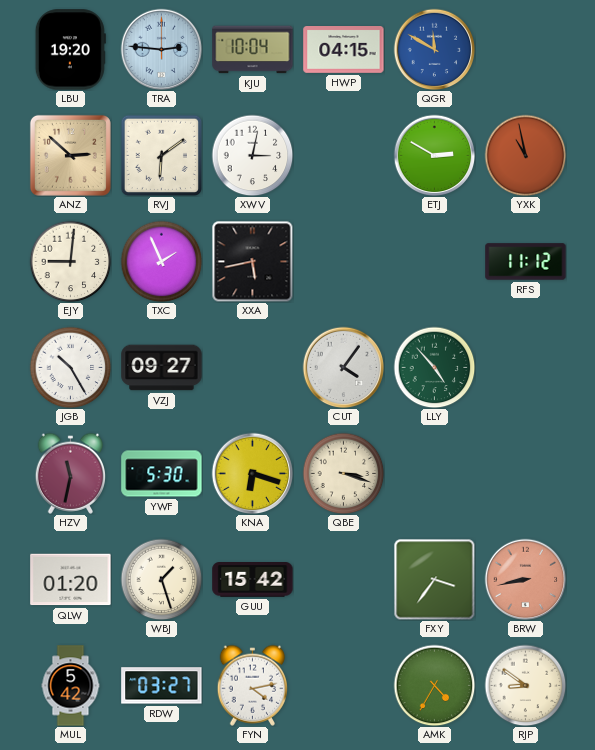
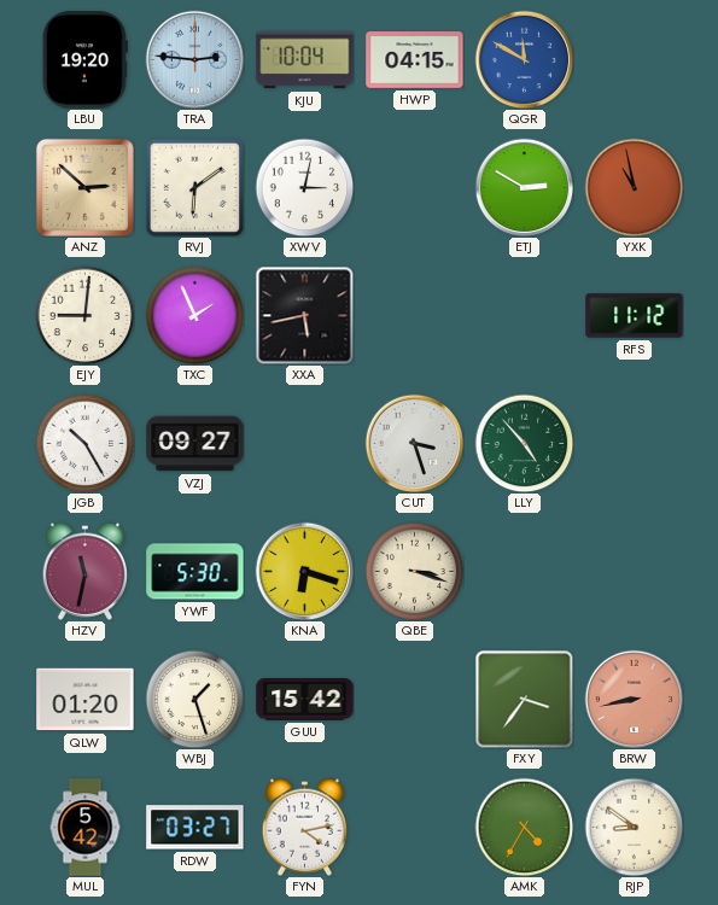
CUT: 4:06 -> 3:27 (414, 443)
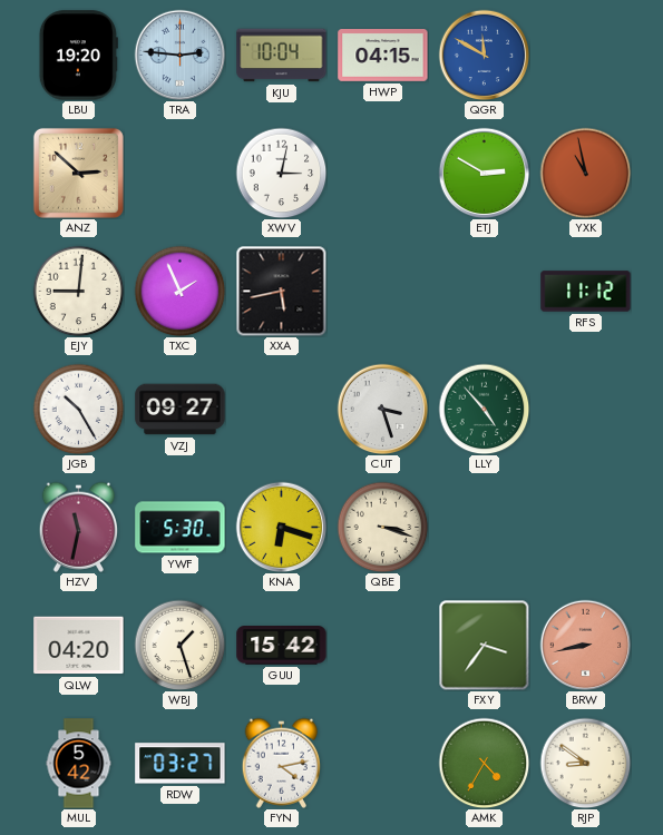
RVJ: 6:09 -> none (194, 187)
QLW: 01:20 -> 04:20 (79, 646)
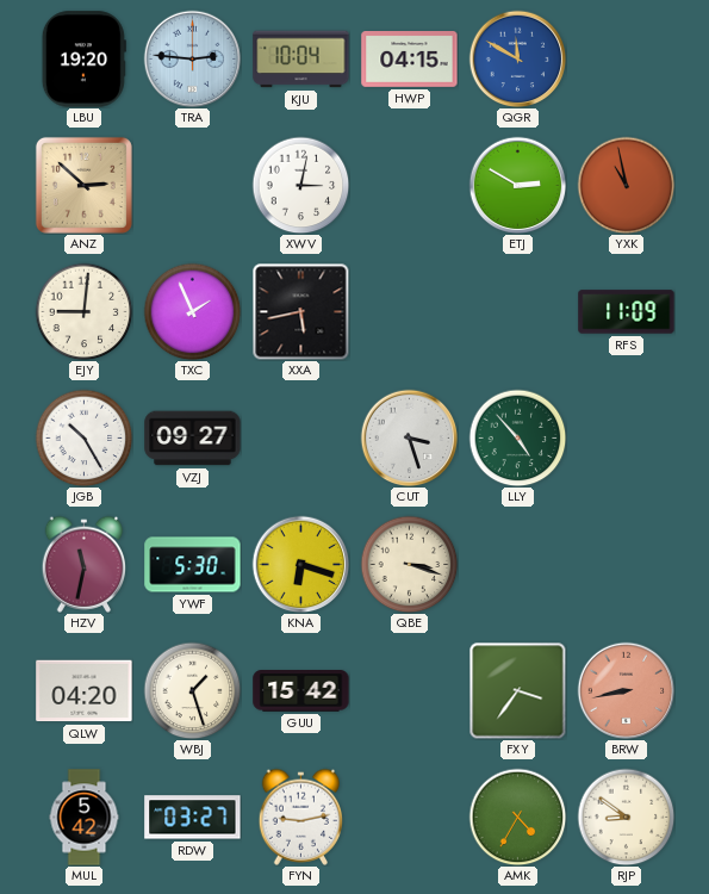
RFS: 11:12 -> 11:09 (627, 312)
FYN: 4:13 -> 9:13 (301, 817)
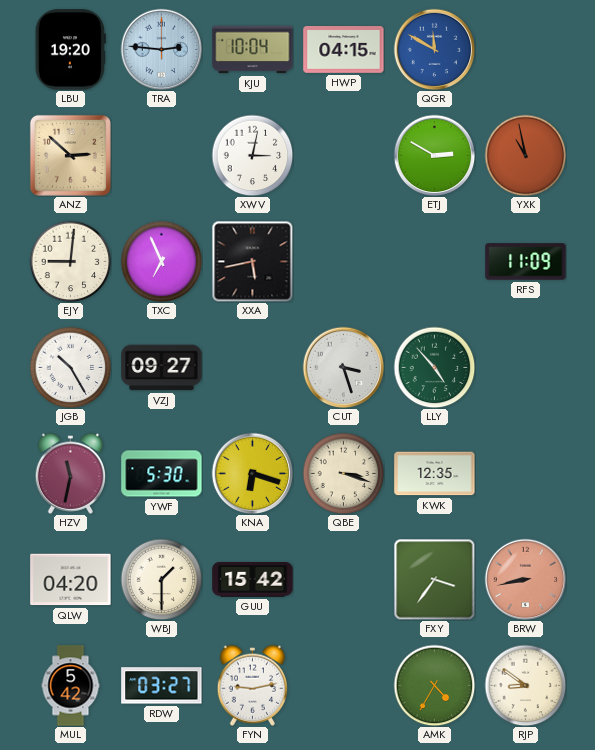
TXC: 1:56 -> 6:56 (161, 261)
KWK: none -> 12:35 (435, 474)
WBJ: 1:27 -> 1:30 (161, 579)
